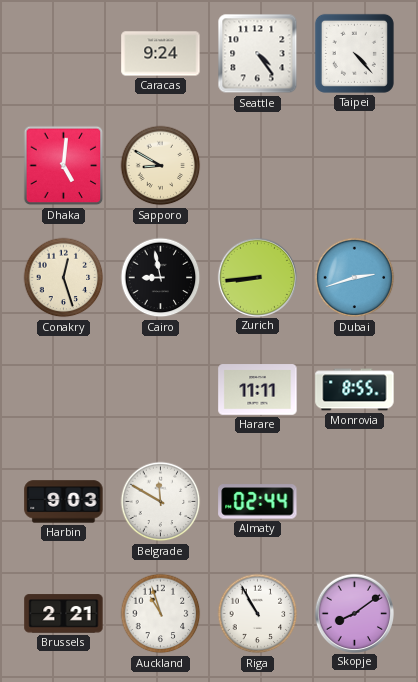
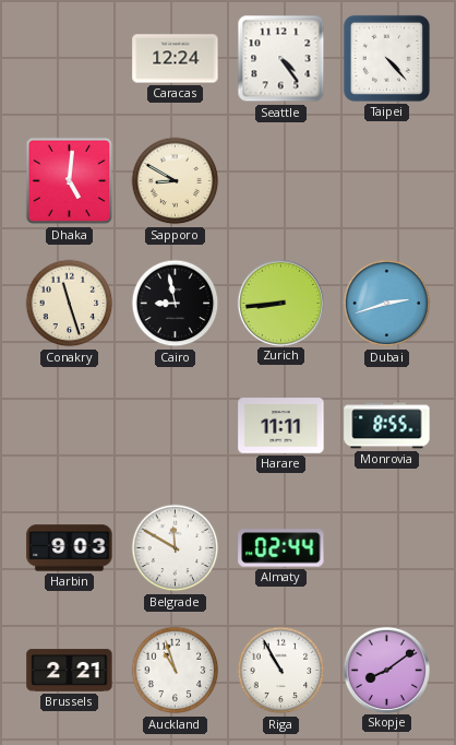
Caracas: 9:24 -> 12:24 (176, 59)
Conakry: 12:27 -> 11:27 (70, 304)
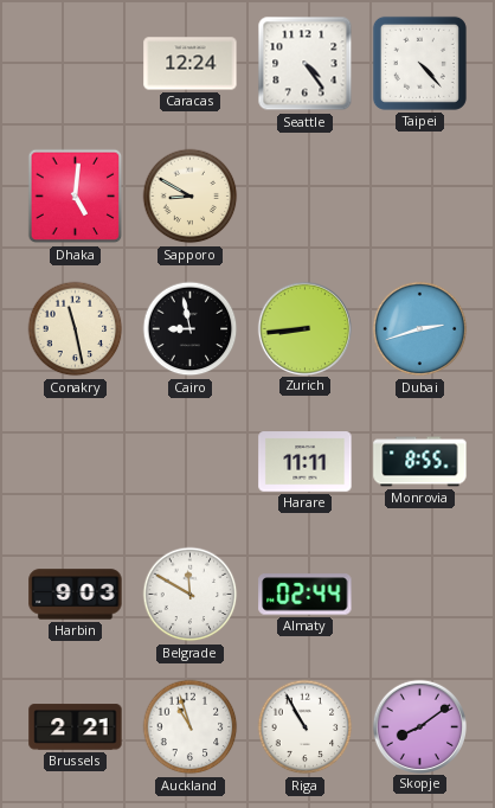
Conakry: 11:27 -> 11:28 (76, 329)
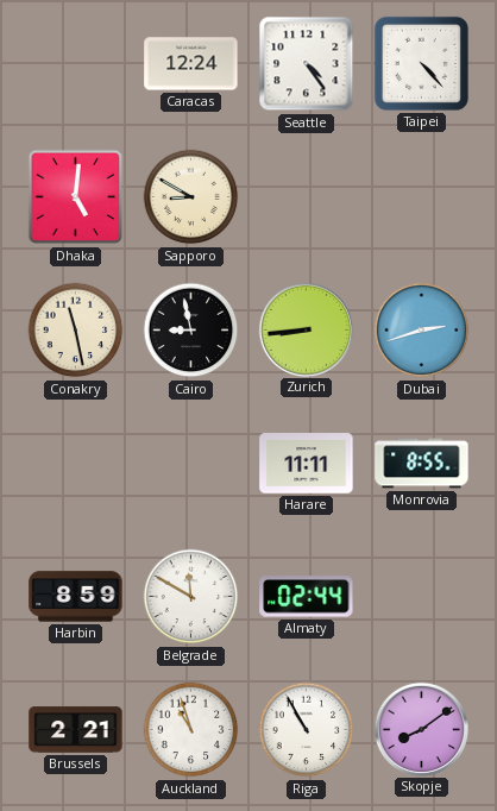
Harbin: 9:03 -> 8:59 (76, 597)
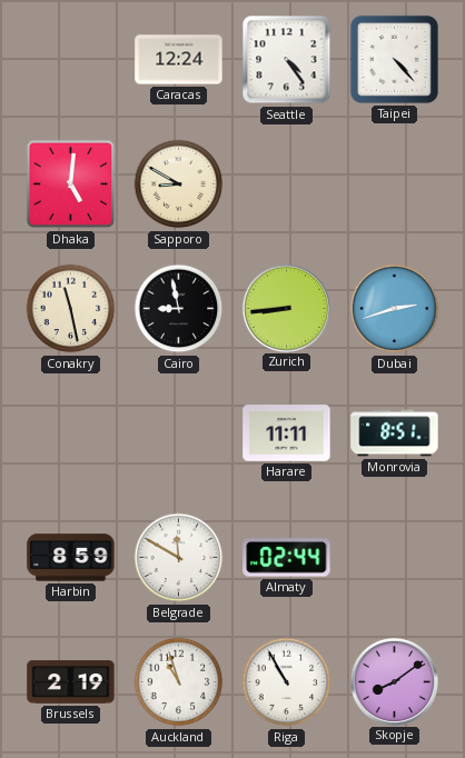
Monrovia: 8:55 -> 8:51 (395, 433)
Brussels: 2:21 -> 2:19 (71, 682)
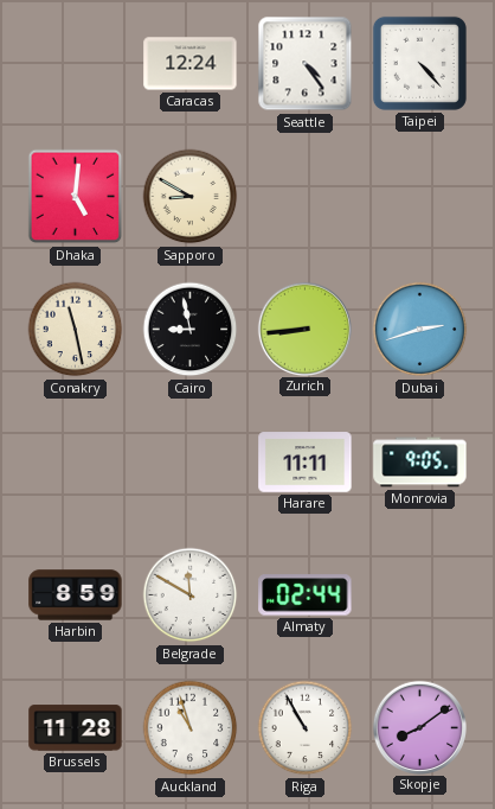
Monrovia: 8:51 -> 9:05 (420, 463)
Brussels: 2:19 -> 11:28 (76, 728)
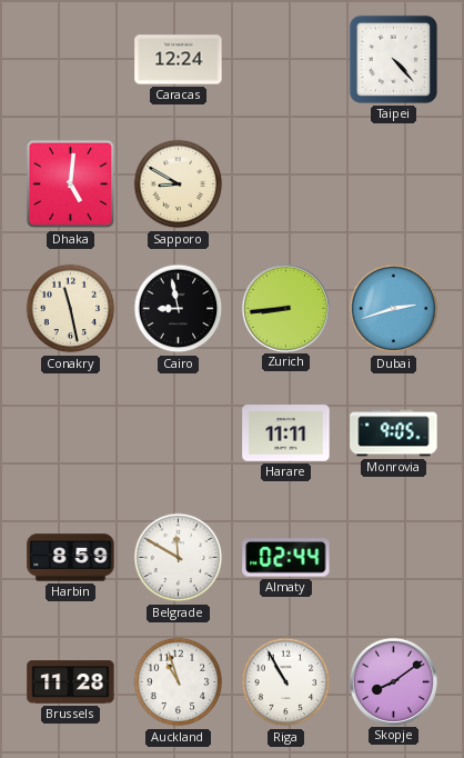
Seattle: 4:24 -> none (306, 64)
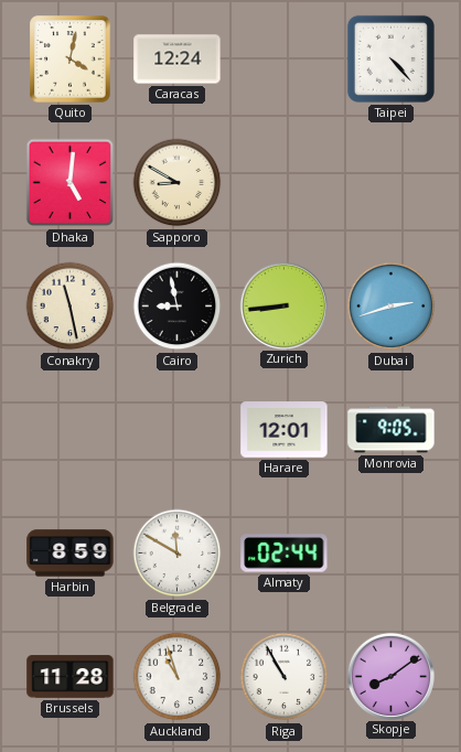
Quito: none -> 4:02 (71, 60)
Harare: 11:11 -> 12:01 (285, 430)
